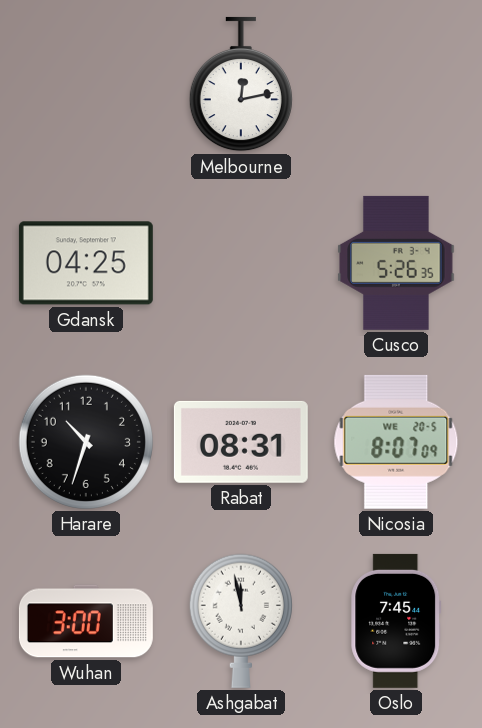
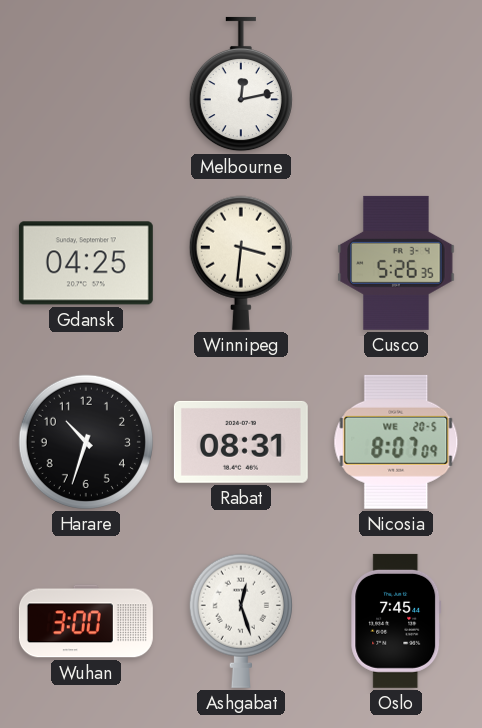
Winnipeg: none -> 3:31 (241, 263)
Ashgabat: 11:58 -> 12:27 (241, 621)
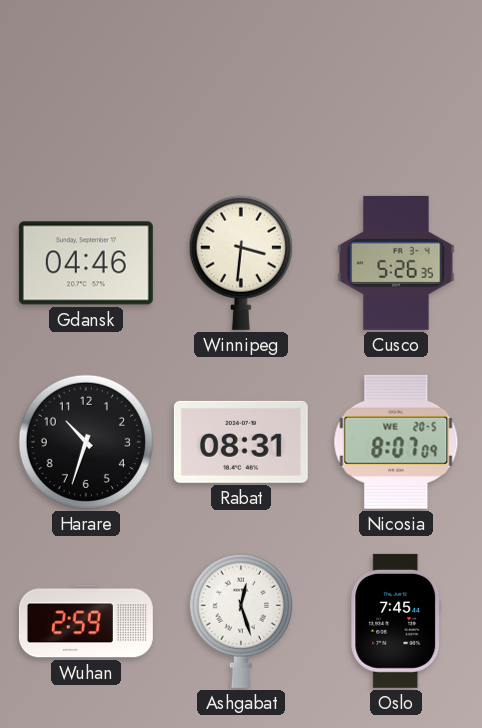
Melbourne: 12:13 -> none (241, 84)
Gdansk: 04:25 -> 04:46 (86, 263)
Wuhan: 3:00 -> 2:59 (86, 621)
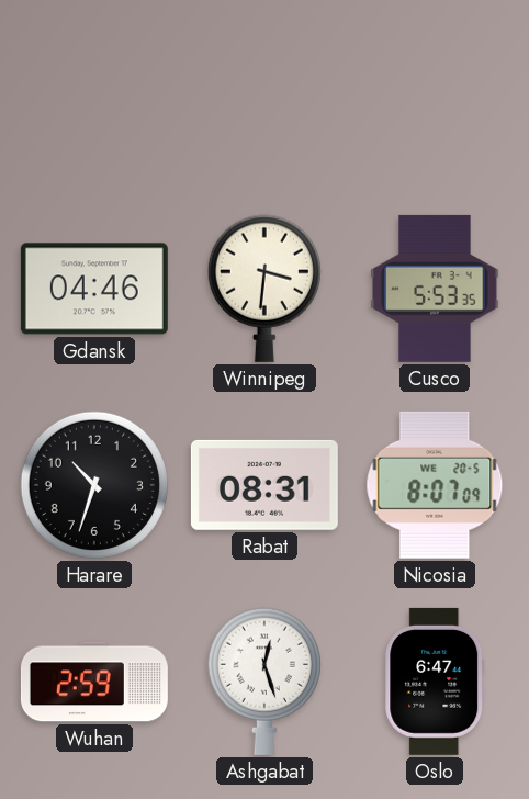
Cusco: 5:26 -> 5:53 (435, 289)
Oslo: 7:45 -> 6:47 (435, 682)
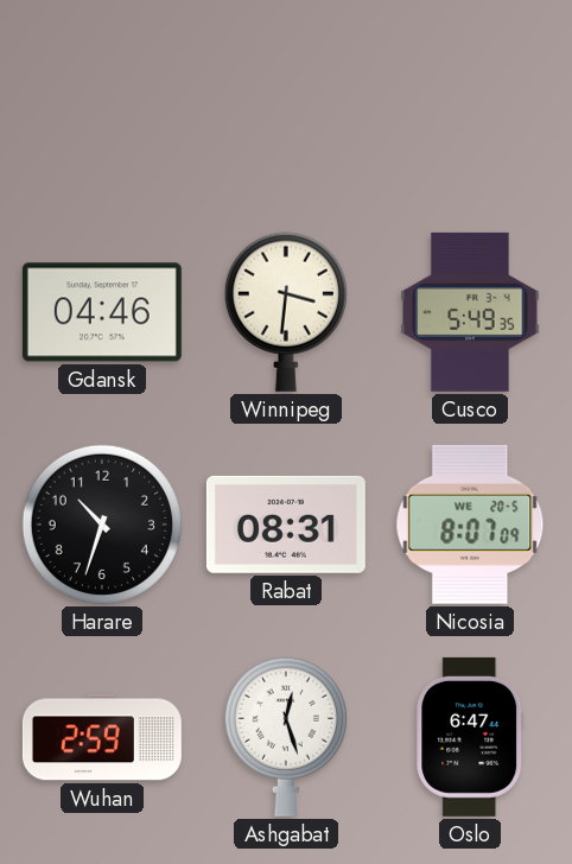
Cusco: 5:53 -> 5:49 (470, 312)
